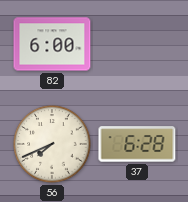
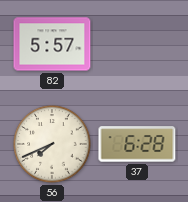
82: 6:00 -> 5:57 (52, 44)
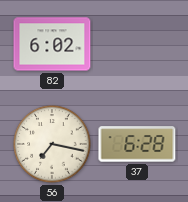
82: 5:57 -> 6:02 (52, 44)
56: 7:41 -> 7:17 (52, 144)
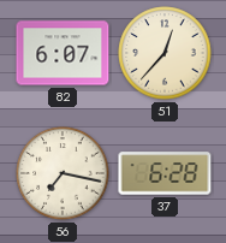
82: 6:02 -> 6:07 (63, 53)
51: none -> 12:37 (165, 53)
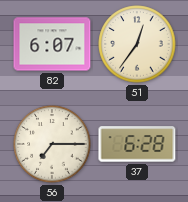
51: 12:37 -> 12:36 (137, 44)
56: 7:17 -> 7:15 (52, 144)
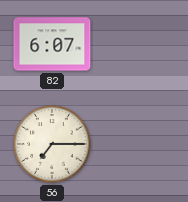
51: 12:36 -> none (137, 44)
37: 6:28 -> none (137, 144)
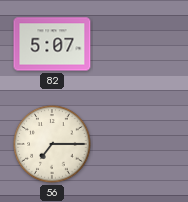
82: 6:07 -> 5:07 (52, 44)
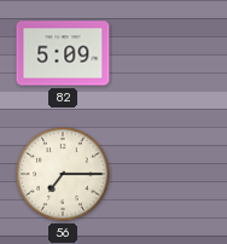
82: 5:07 -> 5:09 (63, 53)
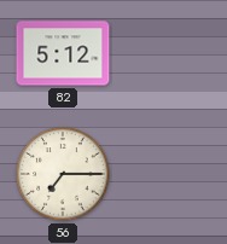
82: 5:09 -> 5:12 (63, 53)
